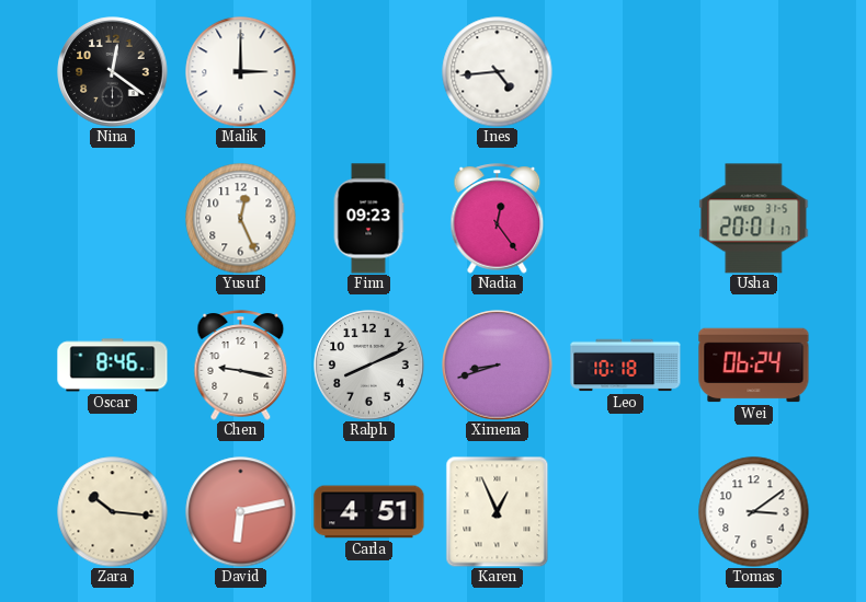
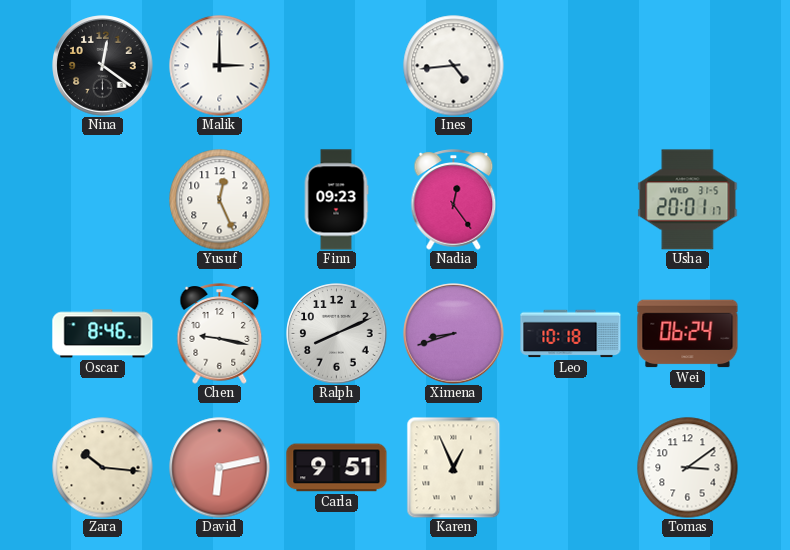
Carla: 4:51 -> 9:51 (337, 468)
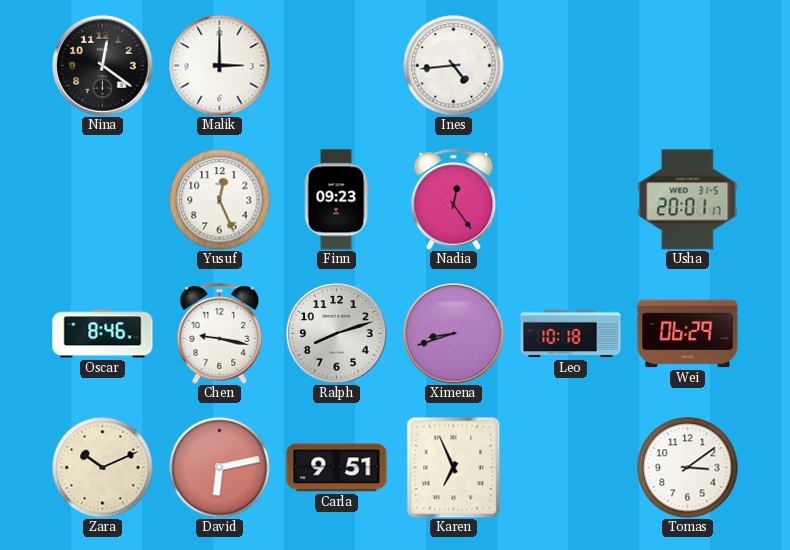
Ralph: 8:11 -> 8:12 (337, 334)
Wei: 06:24 -> 06:29 (688, 334)
Zara: 10:16 -> 10:11 (103, 468)
Karen: 12:56 -> 6:56 (454, 467)
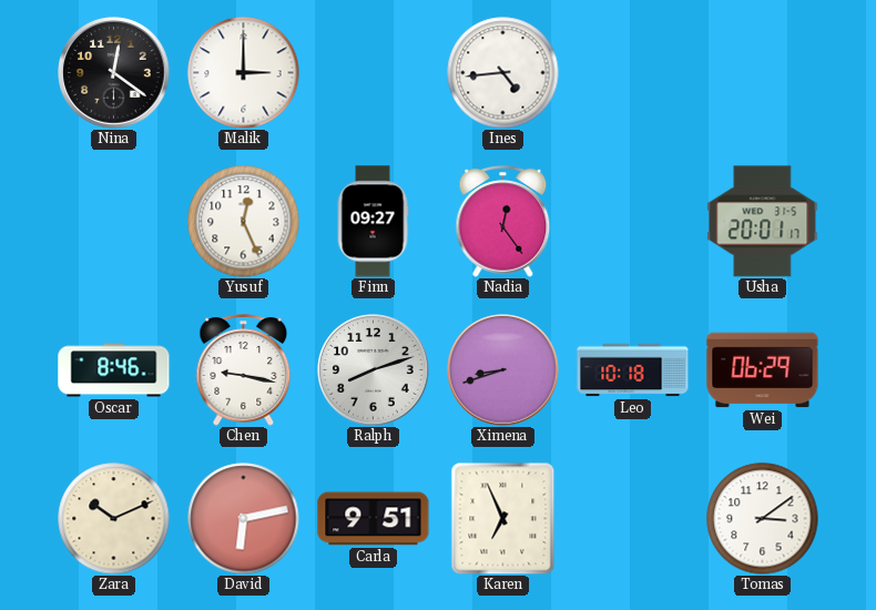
Finn: 09:23 -> 09:27 (373, 222)
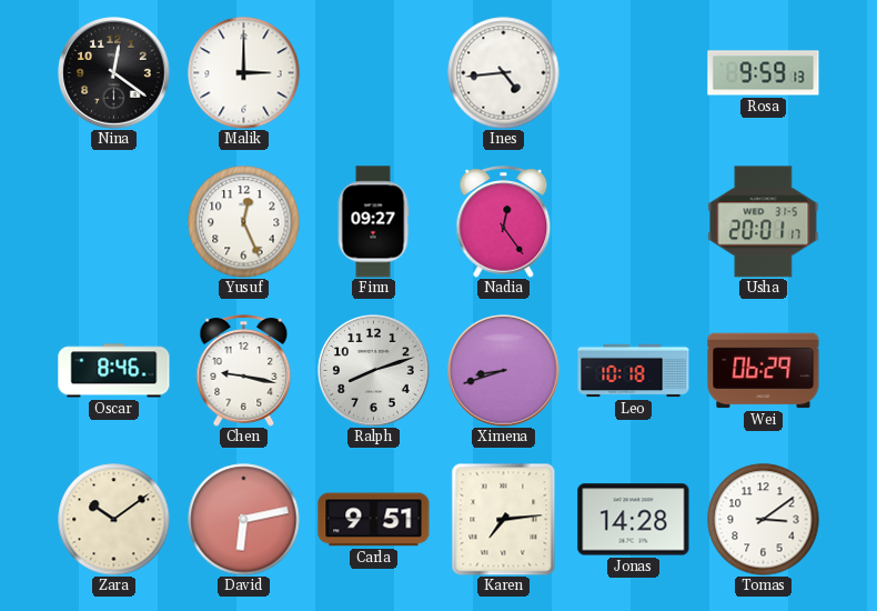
Rosa: none -> 9:59 (764, 73)
Zara: 10:11 -> 10:09 (114, 520)
Karen: 6:56 -> 7:14 (504, 519)
Jonas: none -> 14:28 (634, 520)
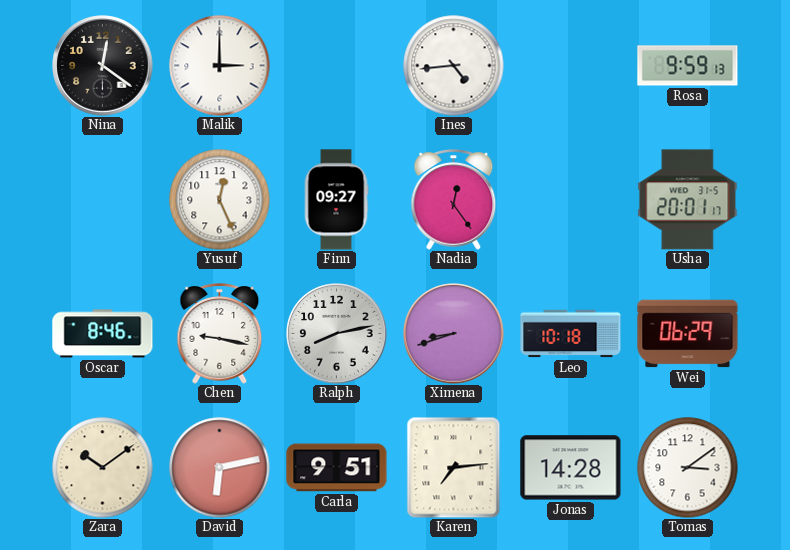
Ralph: 8:12 -> 8:13 (337, 334)
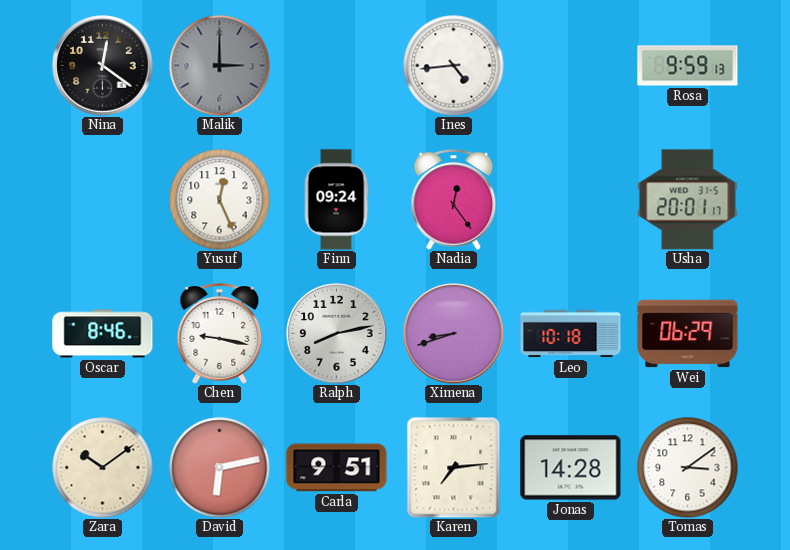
Malik dial: white -> grey (220, 66)
Finn: 09:27 -> 09:24 (336, 200)
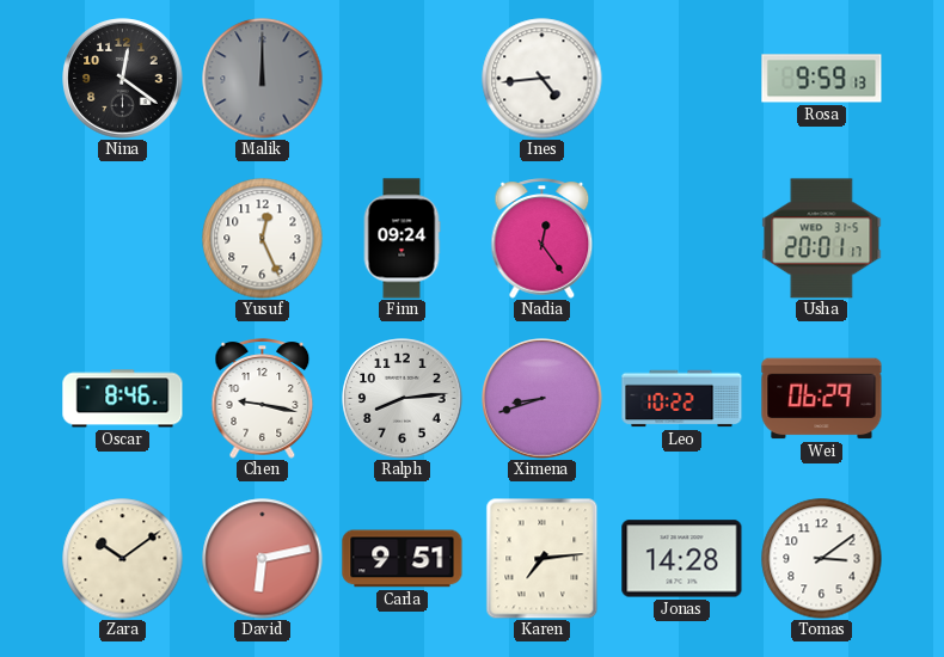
Malik: 3:00 -> 12:00 (263, 79)
Ralph: 8:13 -> 8:14 (403, 399)
Leo: 10:18 -> 10:22 (682, 399)
